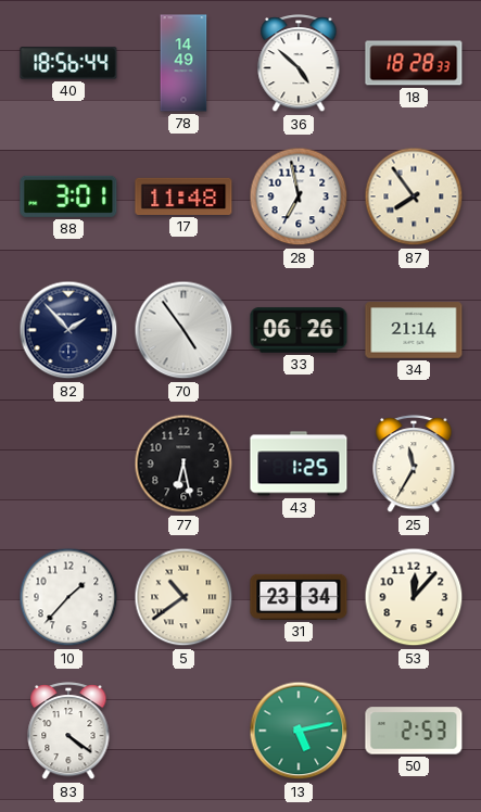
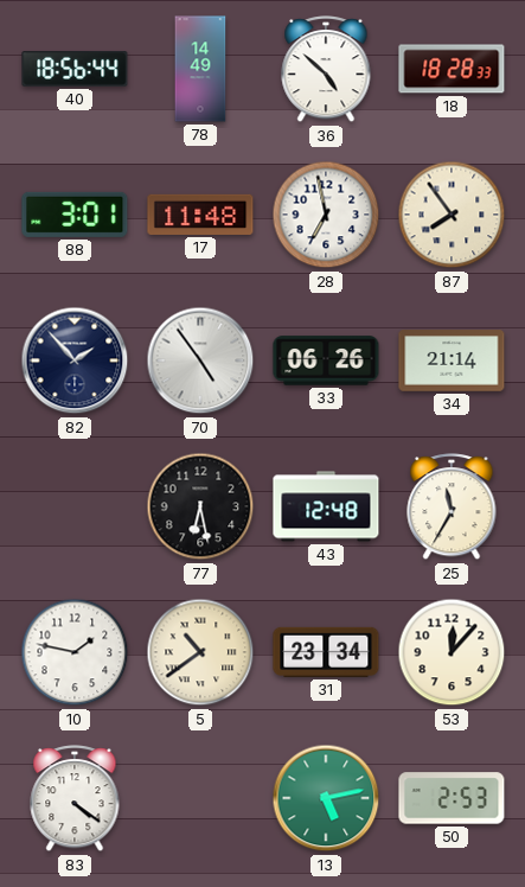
43: 1:25 -> 12:48 (326, 506)
10: 1:37 -> 1:47 (75, 652)
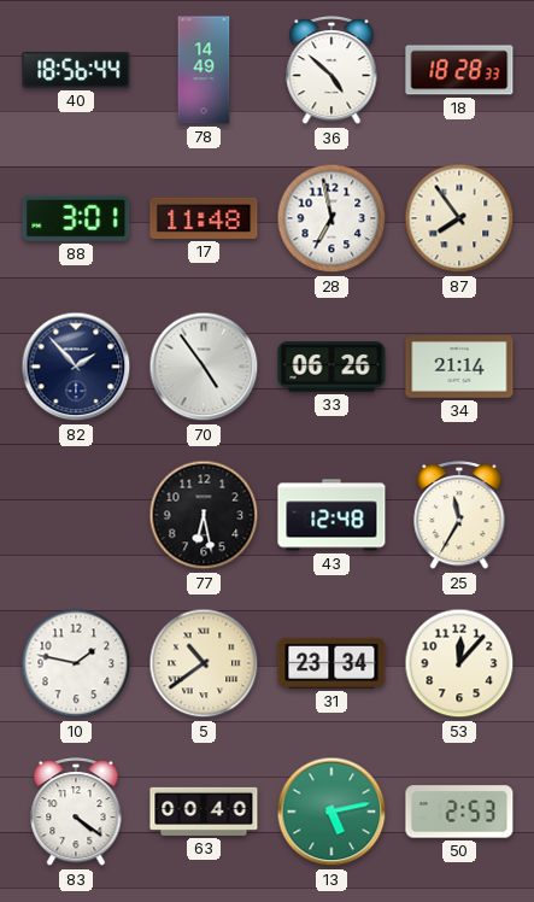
63: none -> 00:40 (204, 812)
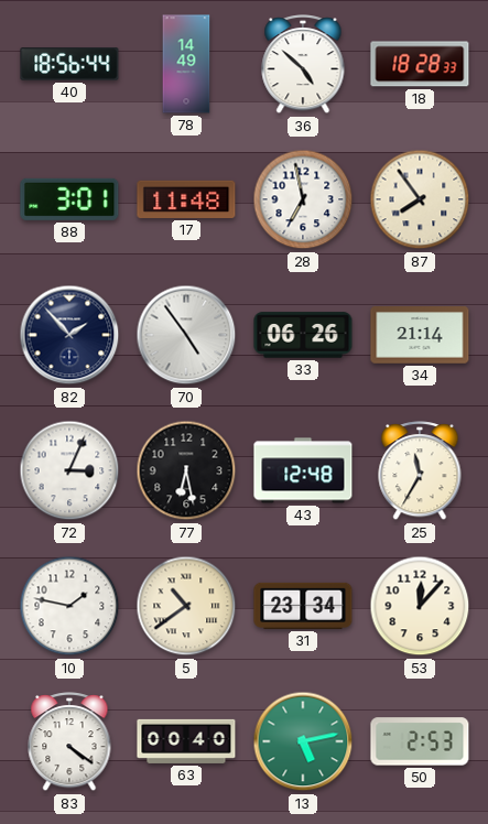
72: none -> 3:04 (69, 470)
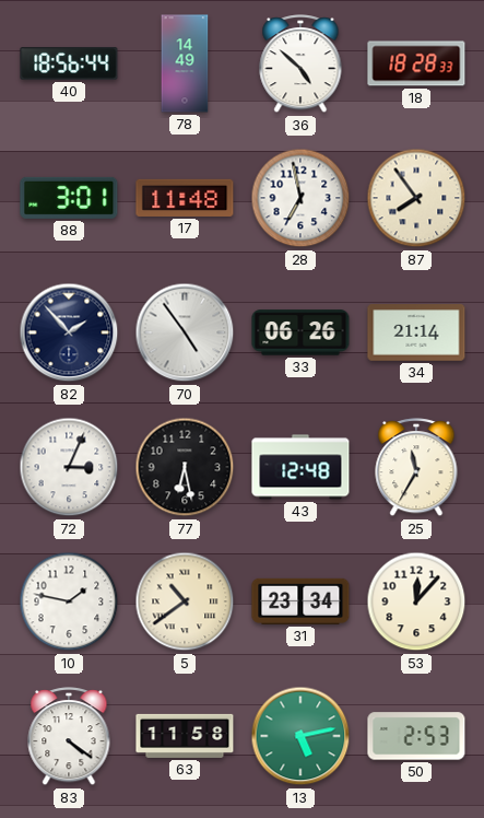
63: 00:40 -> 11:58 (185, 736)
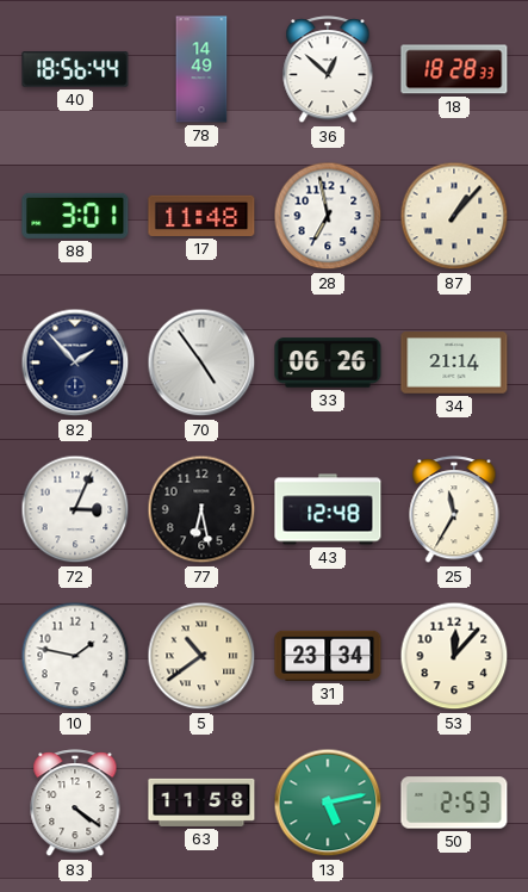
36: 4:52 -> 12:52 (328, 70)
87: 7:54 -> 1:07 (454, 216)
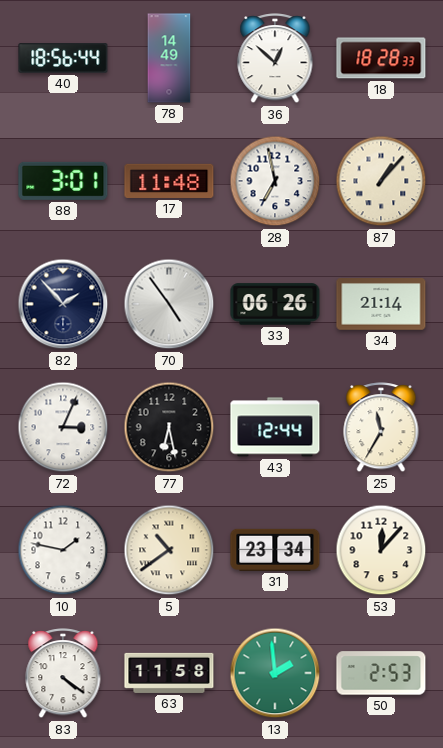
43: 12:48 -> 12:44 (275, 427)
13: 5:13 -> 1:59 (275, 673)
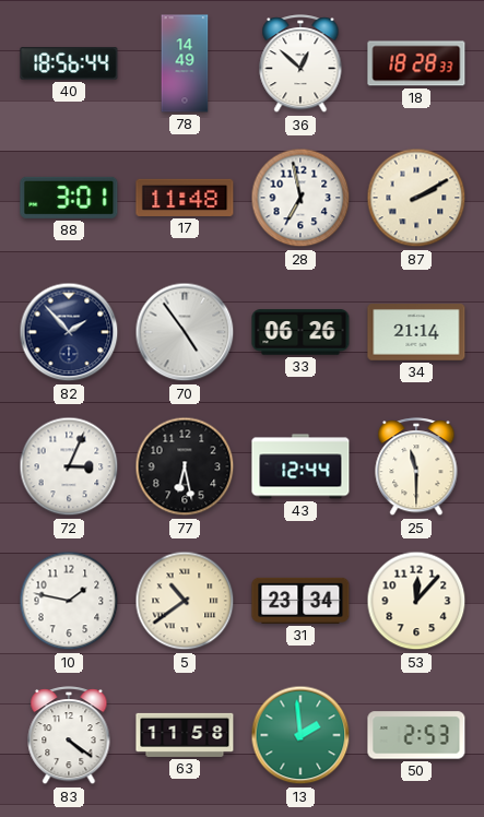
87: 1:07 -> 2:10 (416, 198)
25: 11:35 -> 11:30 (416, 467)
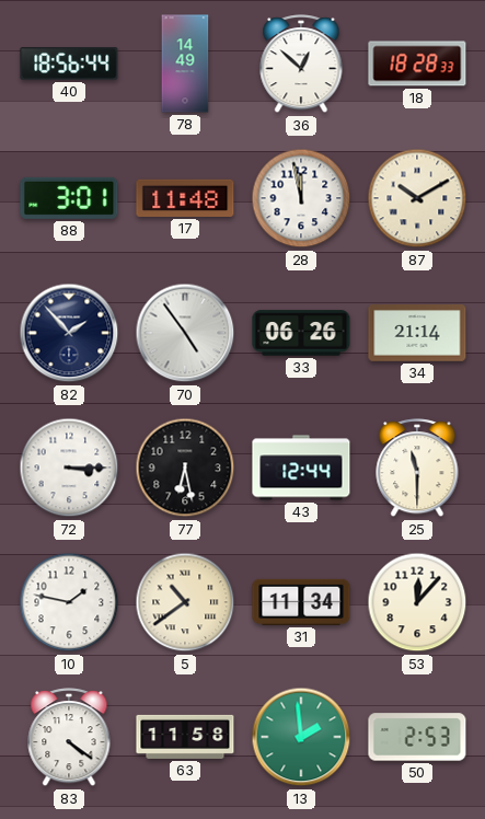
28: 6:58 -> 11:58 (301, 198)
87: 2:10 -> 10:10 (417, 198)
72: 3:04 -> 3:15 (69, 468)
31: 23:34 -> 11:34 (301, 602)
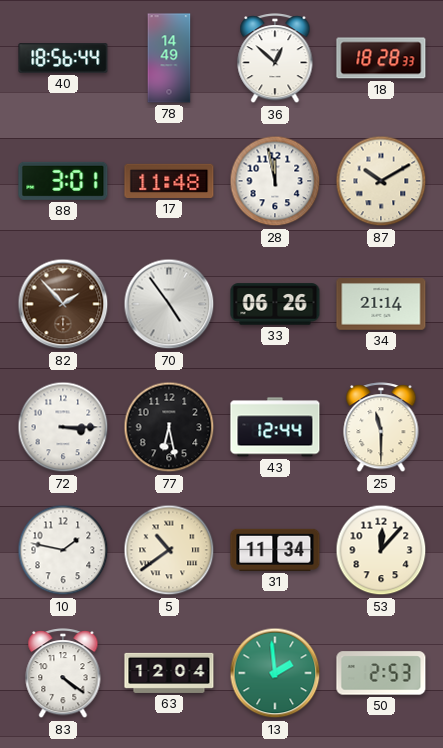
82 dial: navy -> brown (63, 304)
63: 11:58 -> 12:04 (169, 673)
